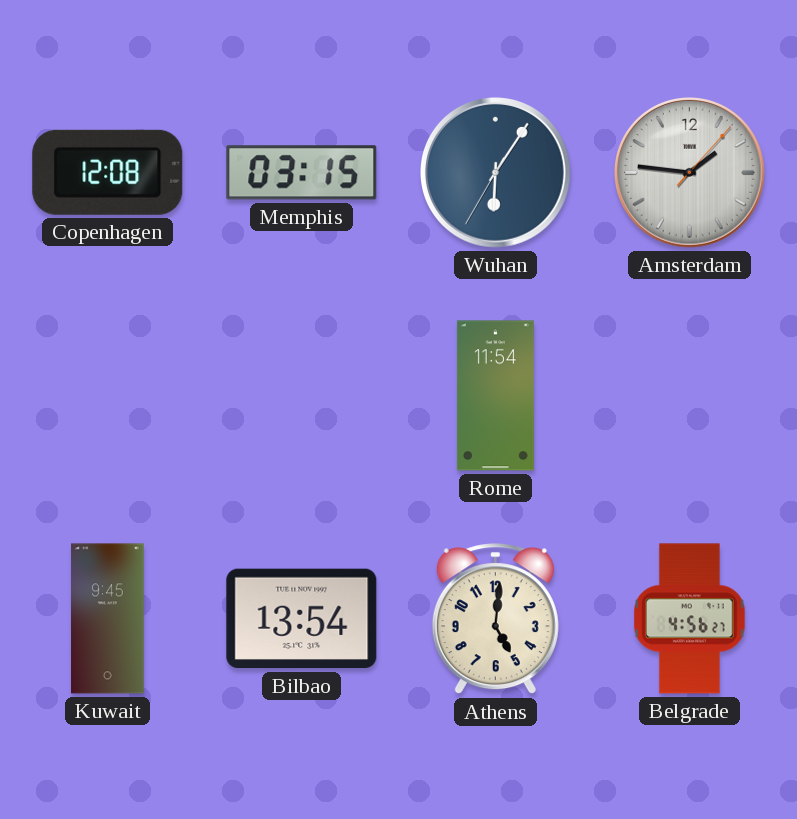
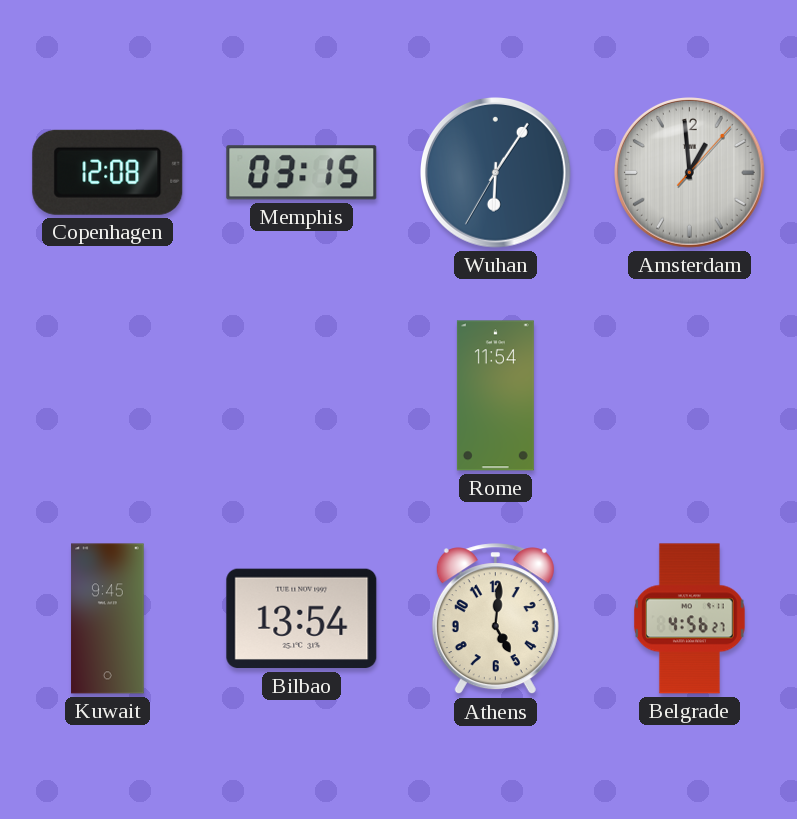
Amsterdam: 1:46 -> 12:59 (690, 173)
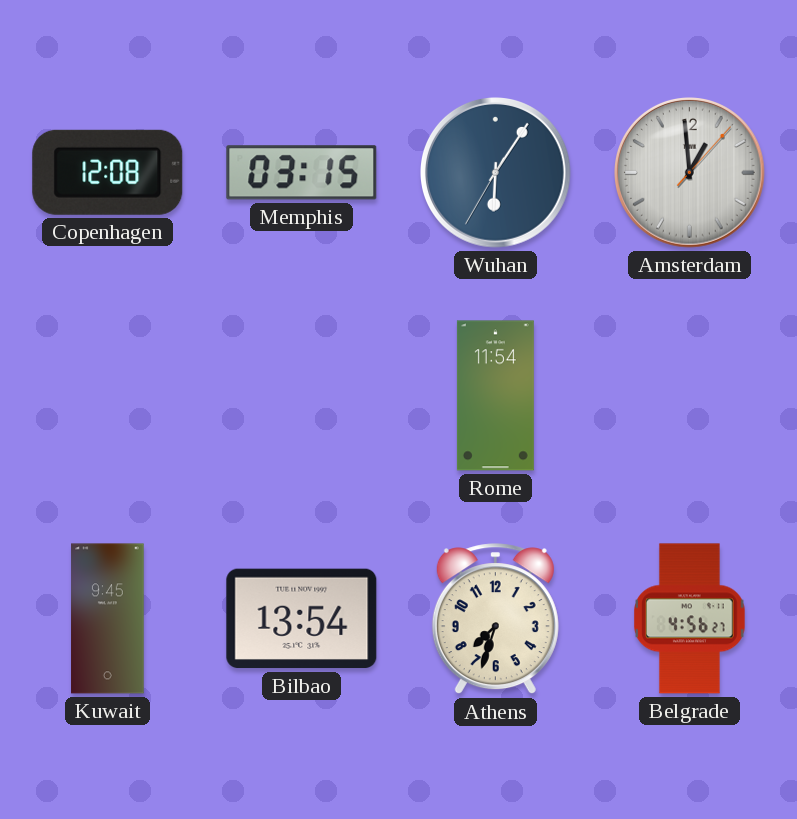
Athens: 5:01 -> 7:33 (495, 619)
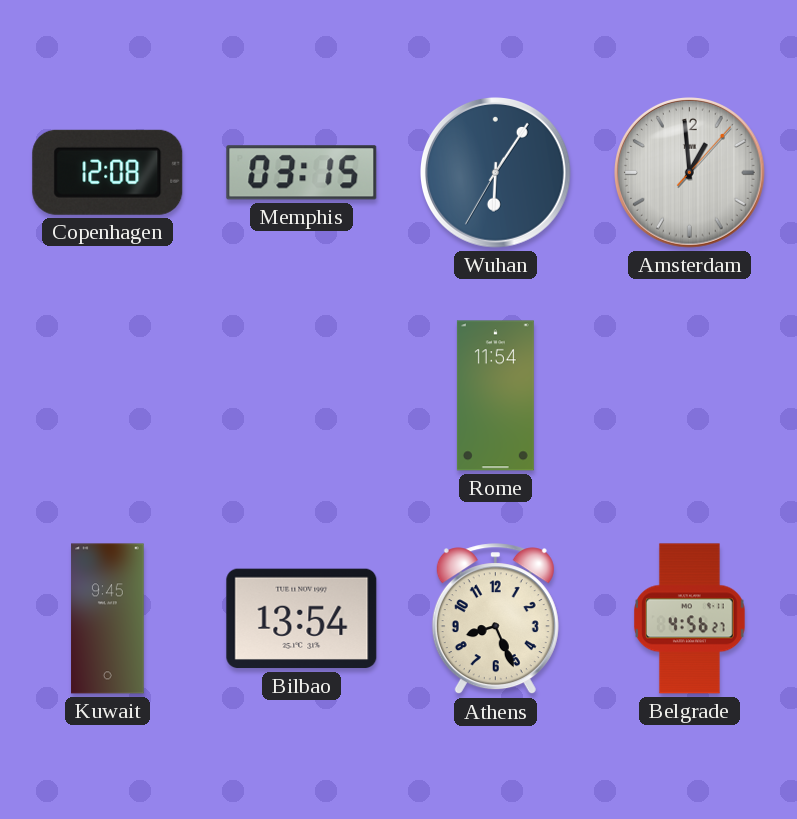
Athens: 7:33 -> 8:26 (495, 619)
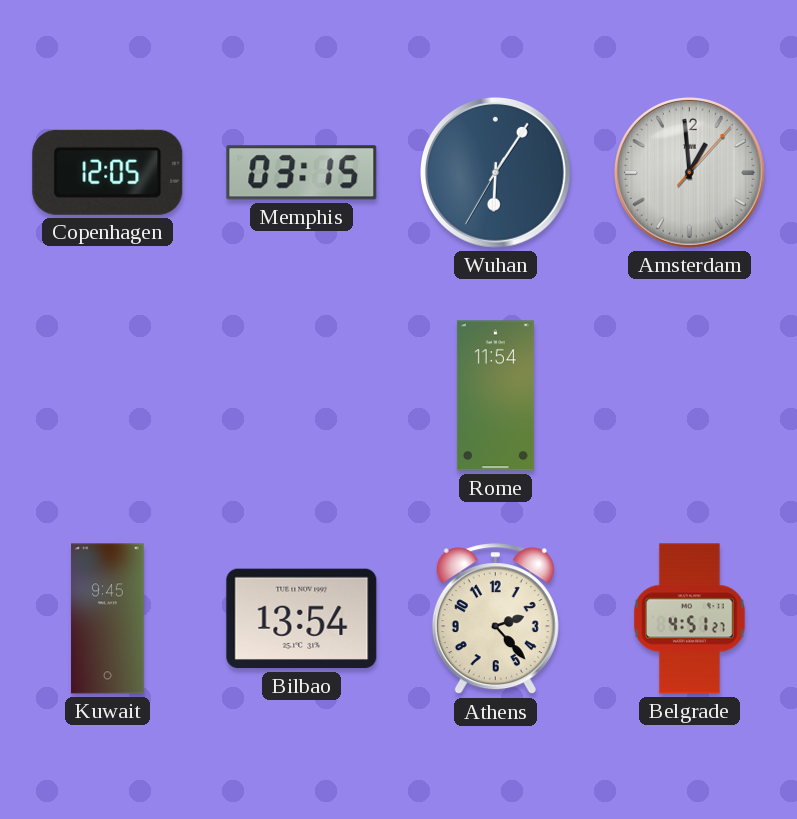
Copenhagen: 12:08 -> 12:05 (108, 172)
Athens: 8:26 -> 2:23 (495, 619)
Belgrade: 4:56 -> 4:51 (690, 619)
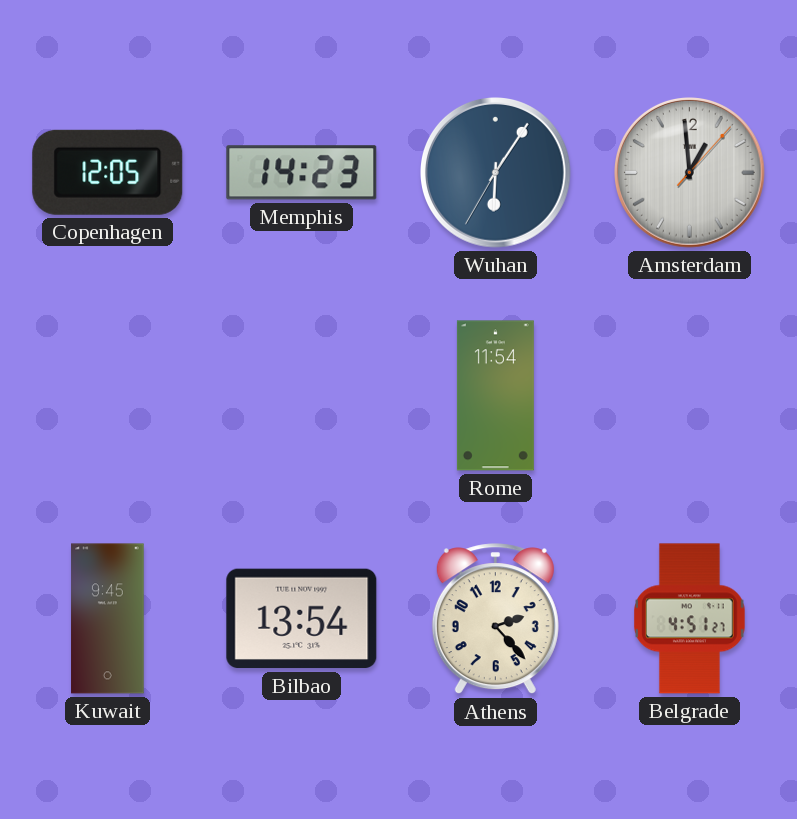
Memphis: 03:15 -> 14:23 (302, 173)
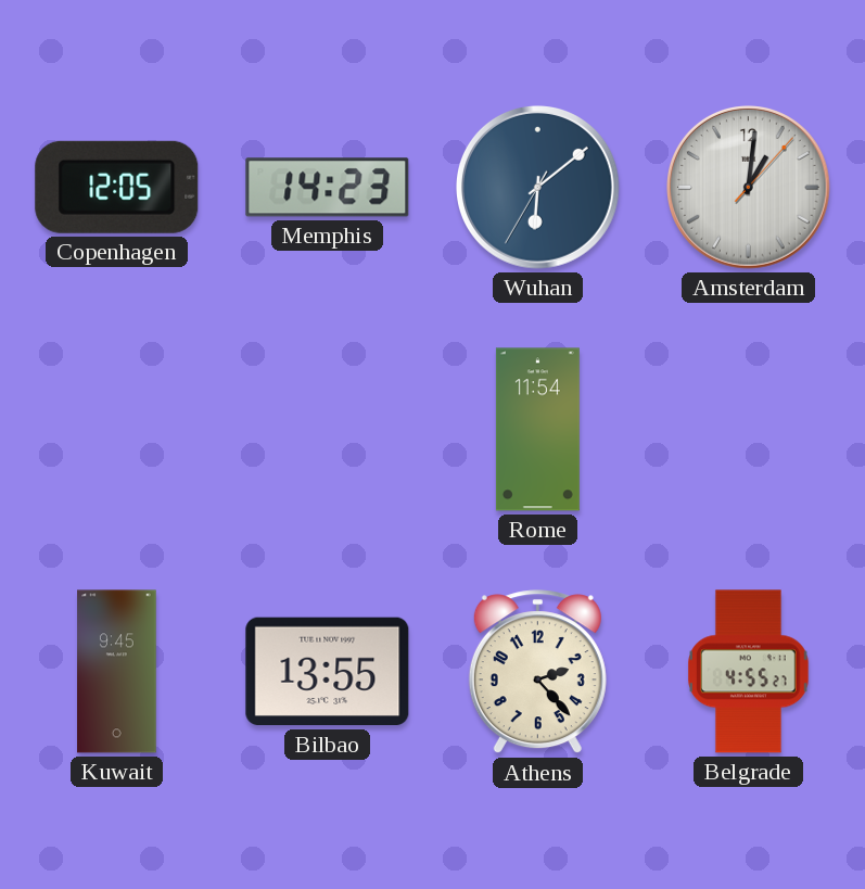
Wuhan: 6:05 -> 6:08 (538, 188)
Amsterdam: 12:59 -> 1:01 (749, 188)
Bilbao: 13:54 -> 13:55 (328, 672)
Belgrade: 4:51 -> 4:55 (749, 672)
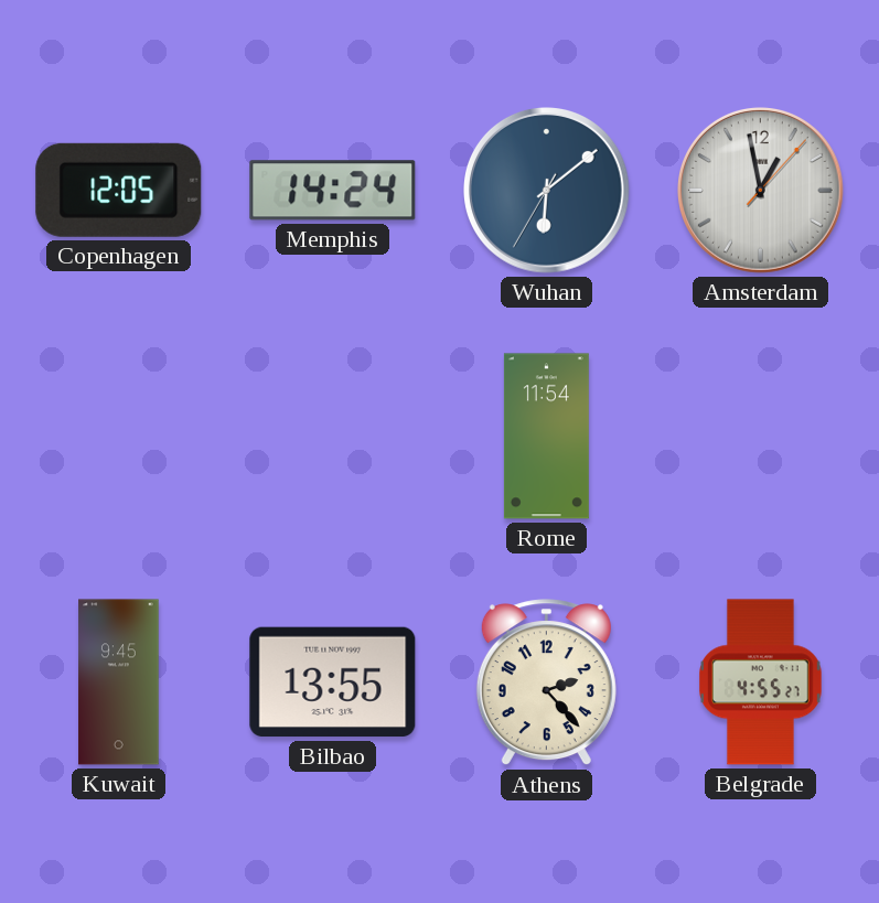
Memphis: 14:23 -> 14:24 (333, 191)
Amsterdam: 1:01 -> 12:58 (761, 191)
